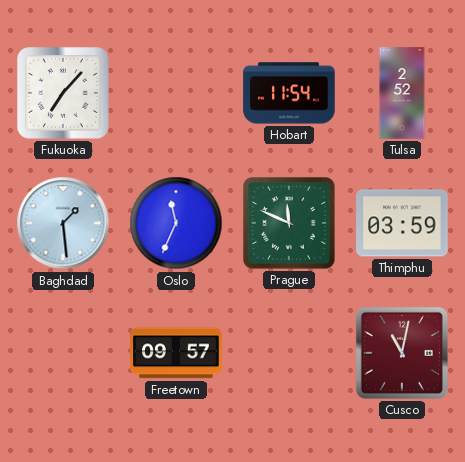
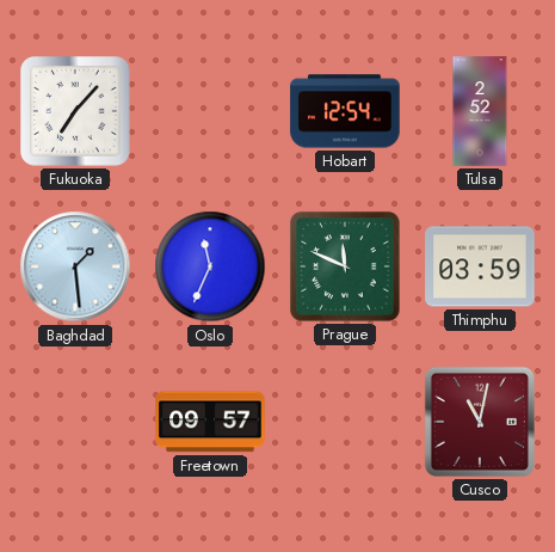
Hobart: 11:54 -> 12:54 (345, 111)
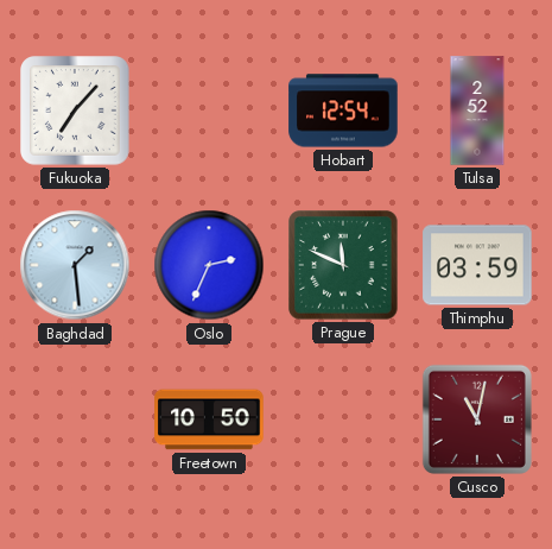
Oslo: 11:34 -> 2:34 (209, 265)
Freetown: 09:57 -> 10:50 (209, 419)
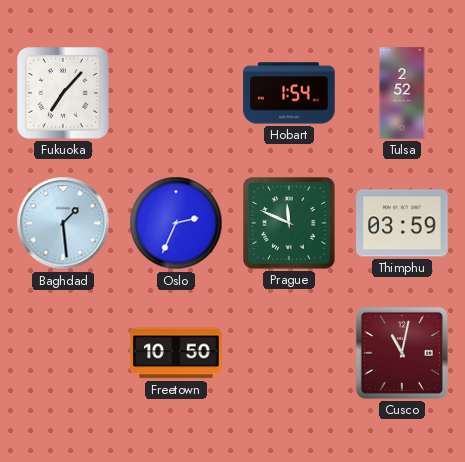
Hobart: 12:54 -> 1:54 (289, 93)
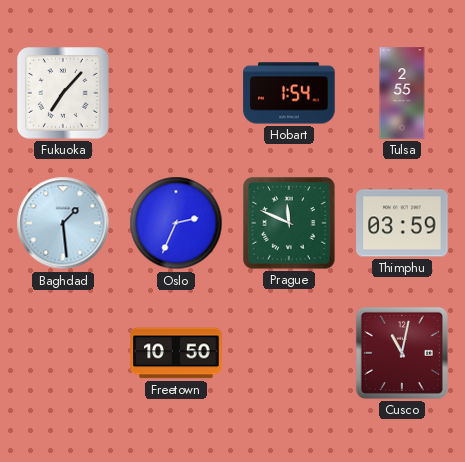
Tulsa: 2:52 -> 2:55 (402, 93)
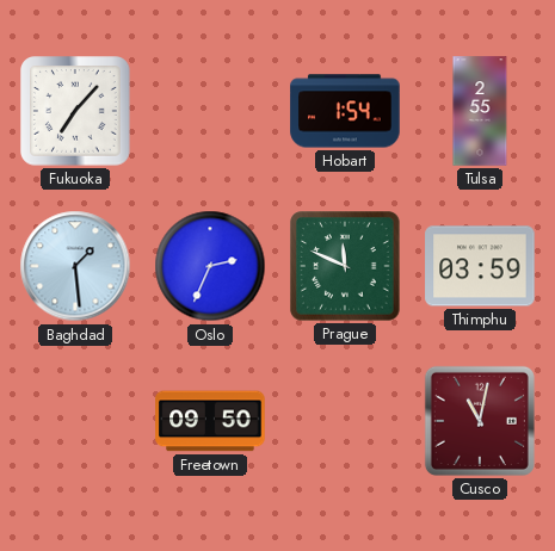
Freetown: 10:50 -> 09:50 (210, 421)
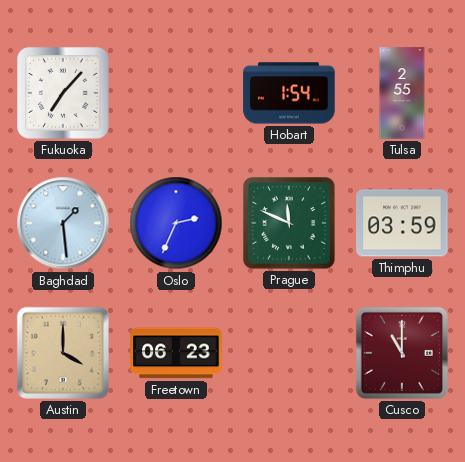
Austin: none -> 4:00 (63, 353)
Freetown: 09:50 -> 06:23 (176, 353)
Cusco: 11:02 -> 11:00 (402, 353)
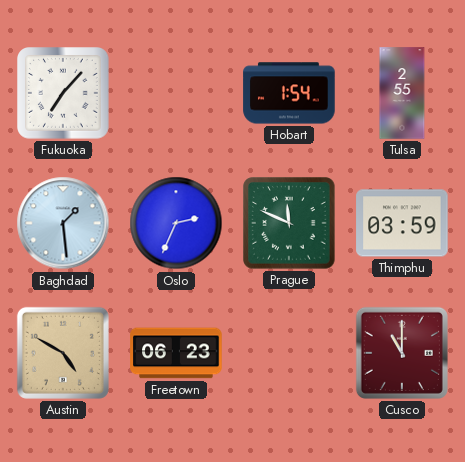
Austin: 4:00 -> 4:50 (63, 353)
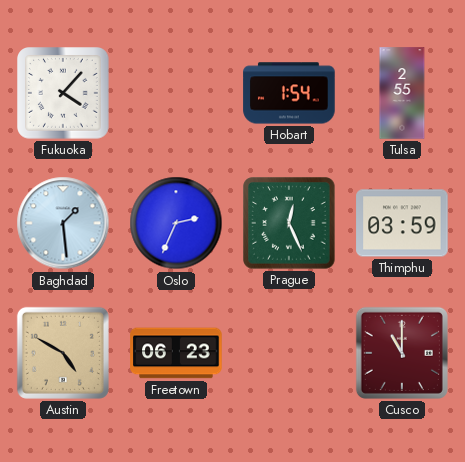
Fukuoka: 7:07 -> 4:07 (64, 94)
Prague: 11:49 -> 12:26 (289, 223)
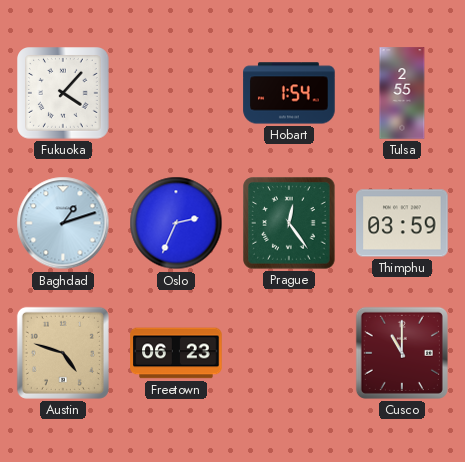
Baghdad: 1:29 -> 1:12 (63, 223)
Prague: 12:26 -> 12:24 (289, 223)
Austin: 4:50 -> 4:48 (63, 353)
